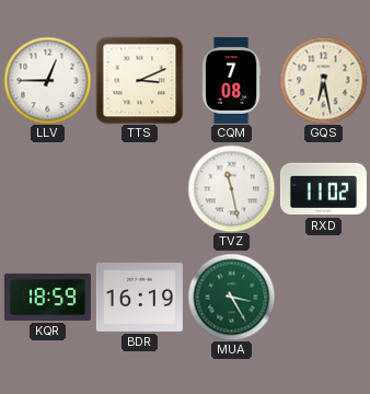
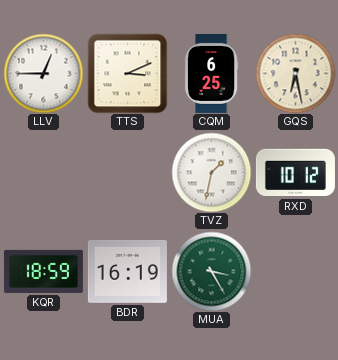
CQM: 7:08 -> 6:25 (211, 73)
TVZ: 11:28 -> 1:32 (211, 172)
RXD: 11:02 -> 10:12 (295, 173)
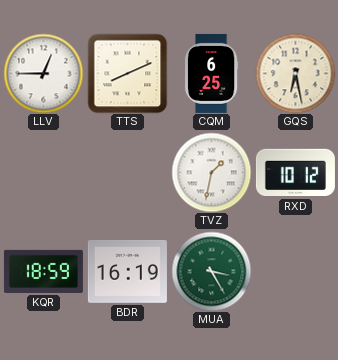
TTS: 3:11 -> 8:11 (127, 73)
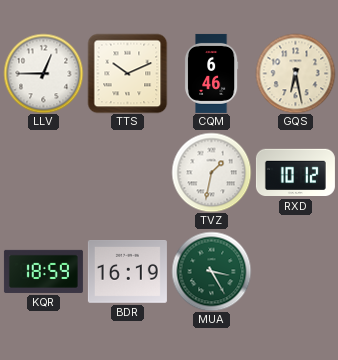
TTS: 8:11 -> 10:11 (127, 73)
CQM: 6:25 -> 6:46 (211, 73)
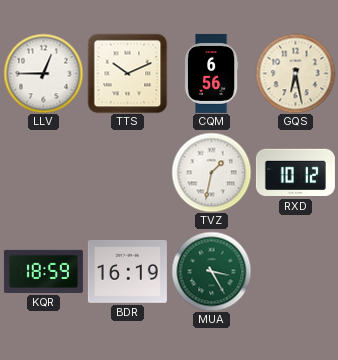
CQM: 6:46 -> 6:56 (211, 73)
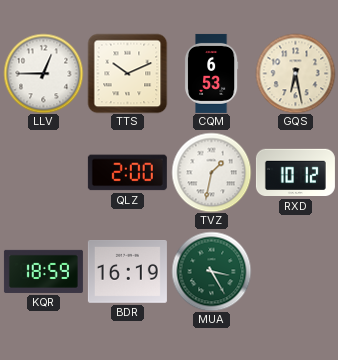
CQM: 6:56 -> 6:53 (211, 73)
QLZ: none -> 2:00 (127, 173)
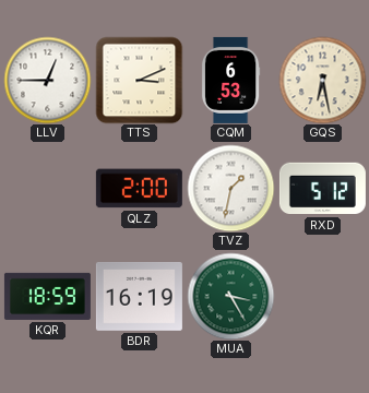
TTS: 10:11 -> 3:11 (139, 80)
RXD: 10:12 -> 5:12 (322, 189)
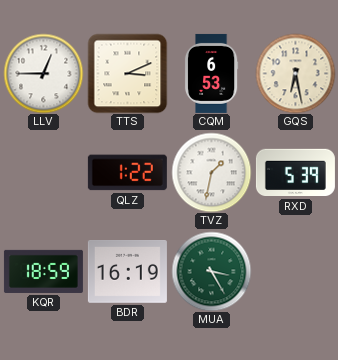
QLZ: 2:00 -> 1:22 (127, 173)
RXD: 5:12 -> 5:39 (295, 173)
